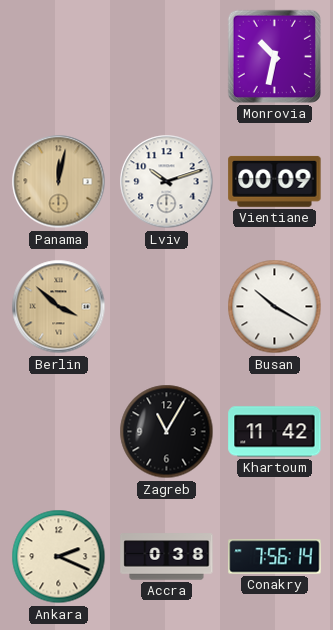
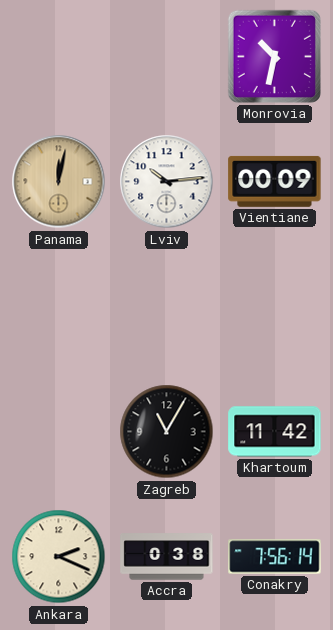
Lviv: 10:12 -> 10:14 (167, 182)
Berlin: 3:52 -> none (59, 307)
Busan: 10:20 -> none (275, 307)
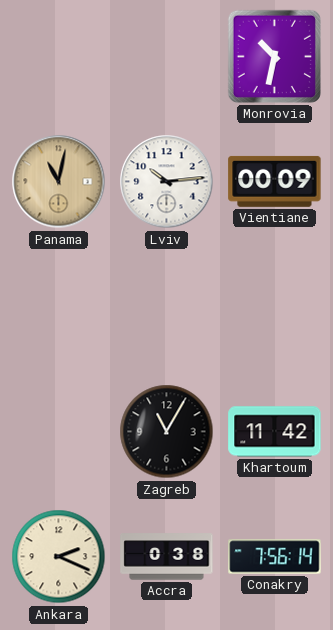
Panama: 12:02 -> 11:02 (59, 182)
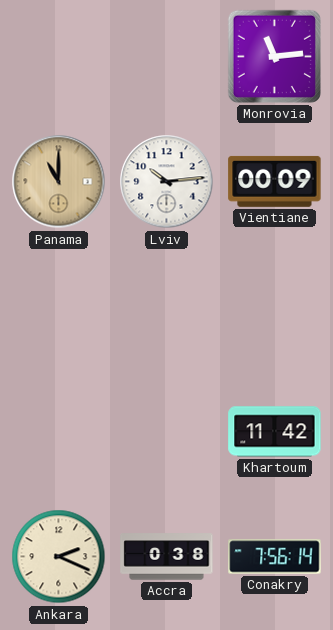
Monrovia: 10:32 -> 11:14 (274, 56)
Panama: 11:02 -> 11:00 (59, 182)
Zagreb: 11:05 -> none (167, 432)
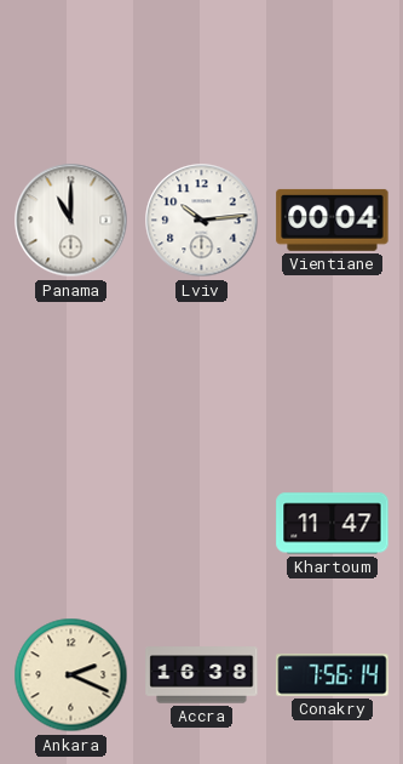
Monrovia: 11:14 -> none (274, 56)
Panama dial: champagne -> white (71, 221)
Vientiane: 00:09 -> 00:04 (333, 219)
Khartoum: 11:42 -> 11:47 (333, 524)
Accra: 0:38 -> 16:38 (202, 675)
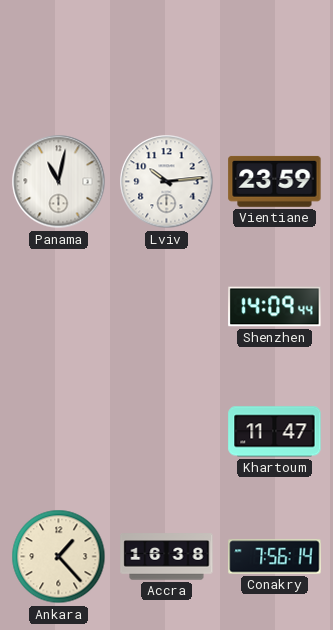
Panama: 11:00 -> 11:02 (59, 182)
Vientiane: 00:04 -> 23:59 (275, 181)
Shenzhen: none -> 14:09 (275, 307)
Ankara: 2:19 -> 1:23 (59, 557)
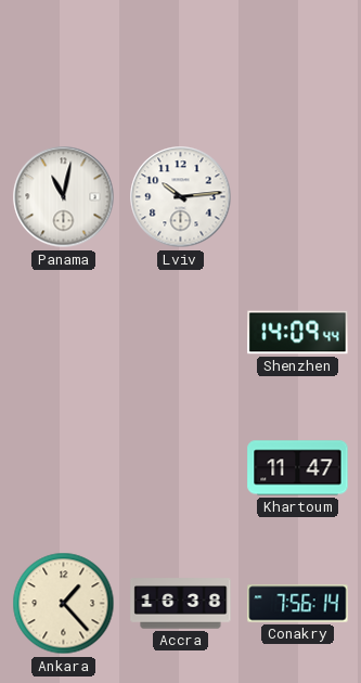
Vientiane: 23:59 -> none (275, 181)
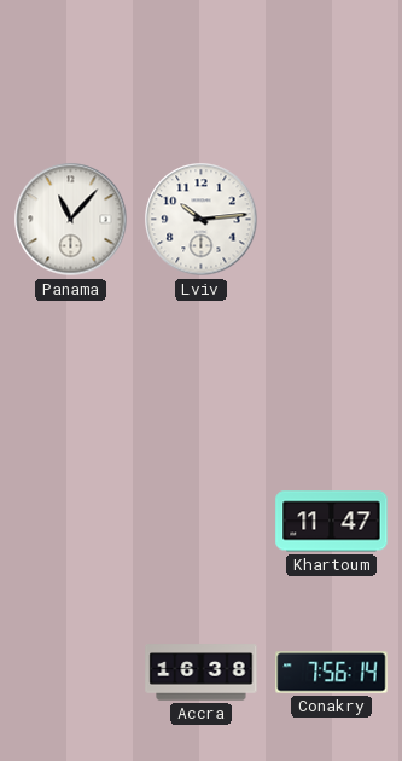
Panama: 11:02 -> 11:07 (71, 220)
Shenzhen: 14:09 -> none (298, 333)
Ankara: 1:23 -> none (64, 604)
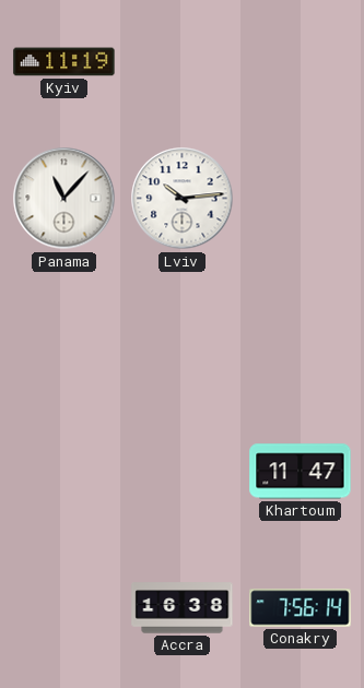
Kyiv: none -> 11:19 (64, 62)
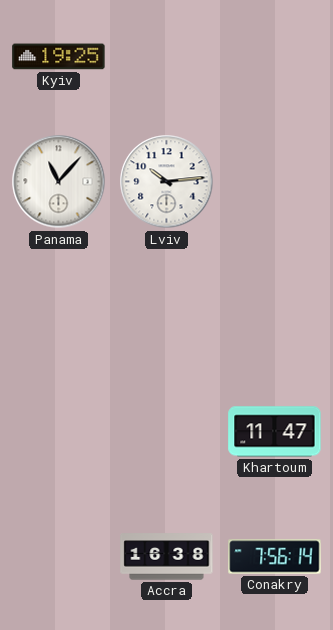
Kyiv: 11:19 -> 19:25 (59, 57)
